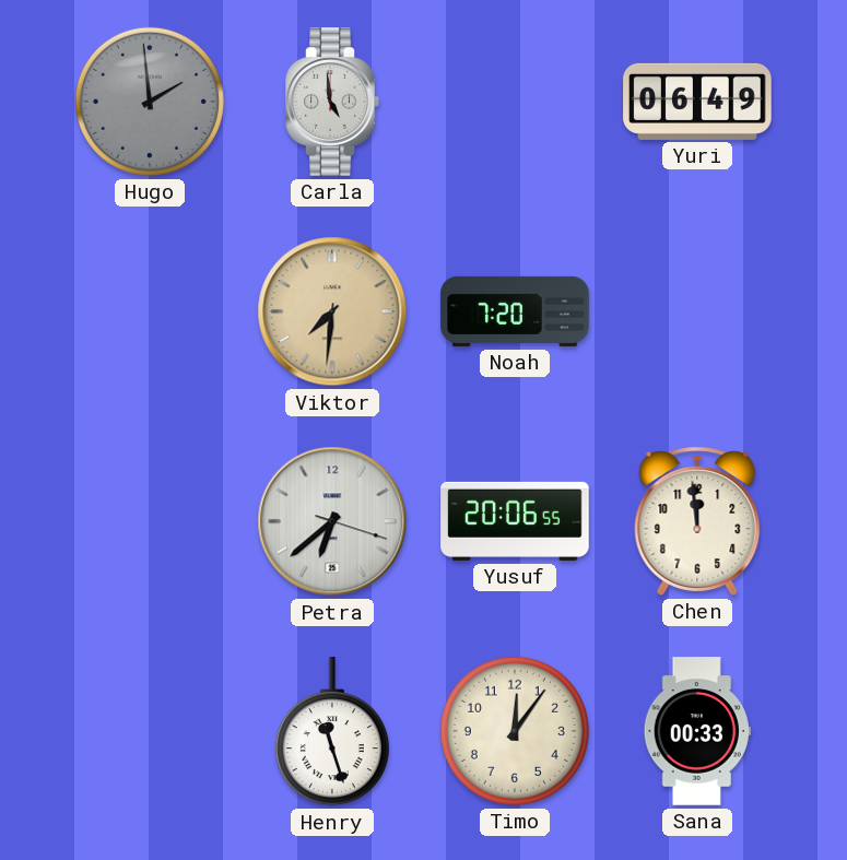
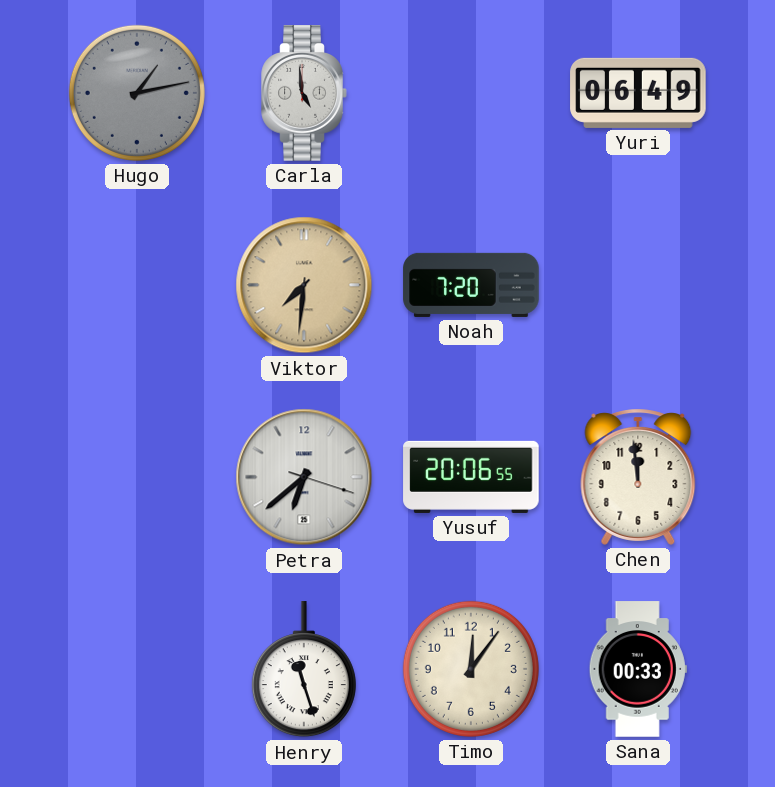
Hugo: 1:59 -> 1:13 (137, 93)
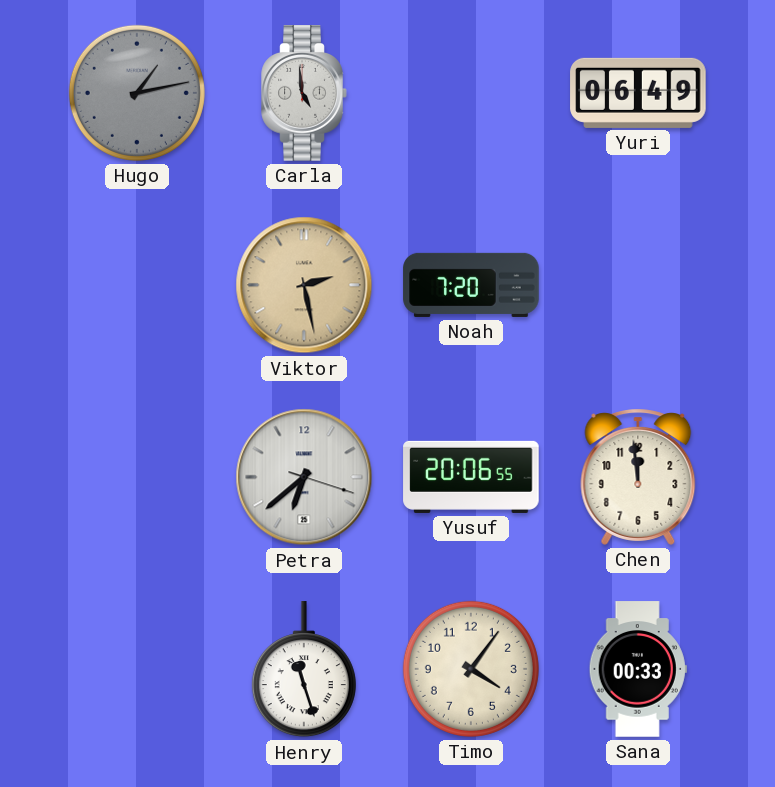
Viktor: 7:31 -> 2:28 (304, 285)
Timo: 12:06 -> 4:06 (471, 669)
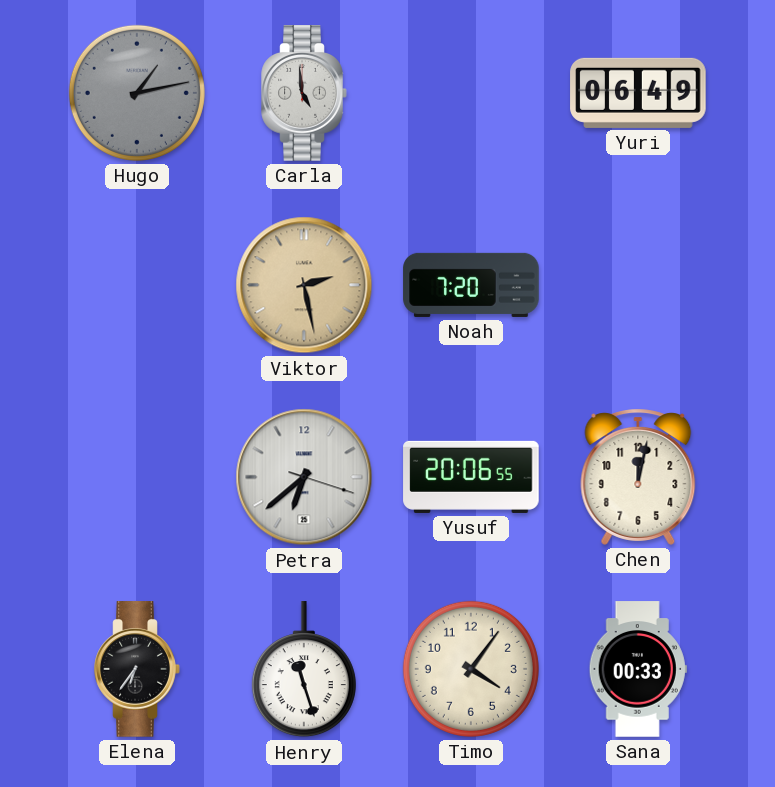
Chen: 11:59 -> 12:02 (638, 477)
Elena: none -> 6:36 (137, 669)
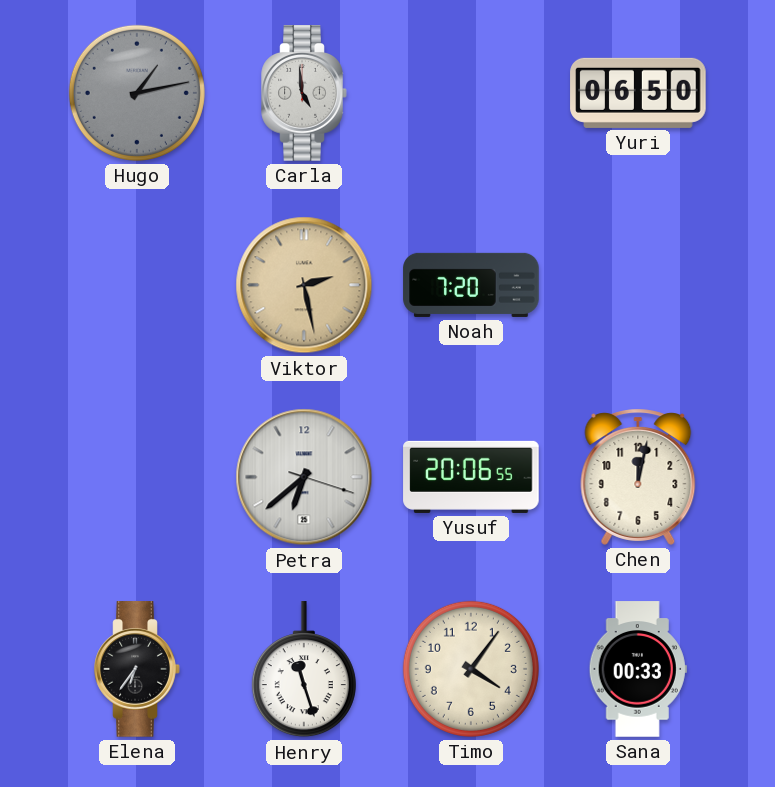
Yuri: 06:49 -> 06:50 (638, 93)
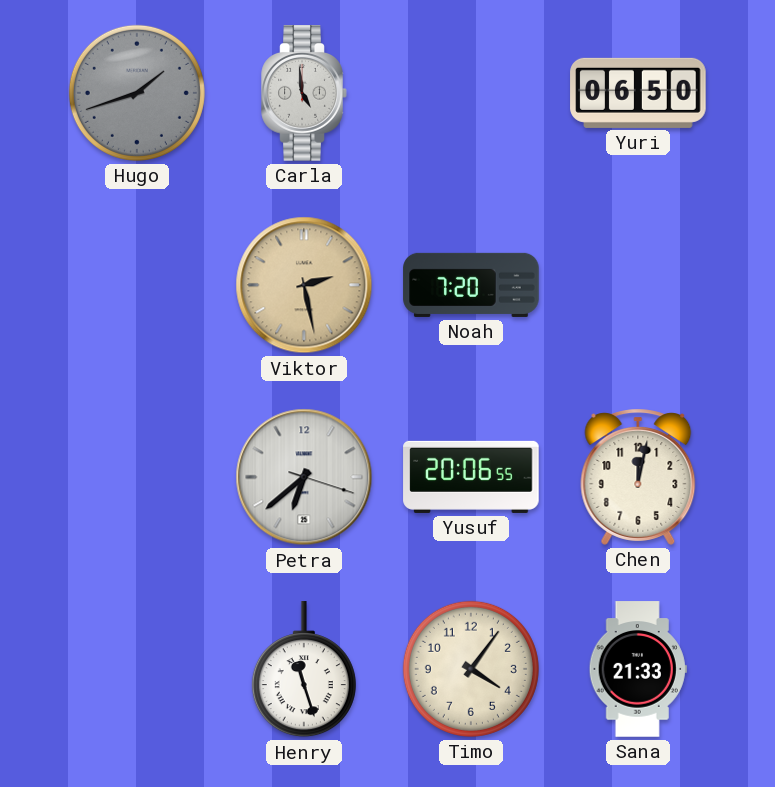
Hugo: 1:13 -> 1:42 (137, 93)
Elena: 6:36 -> none (137, 669)
Sana: 00:33 -> 21:33 (638, 669)
